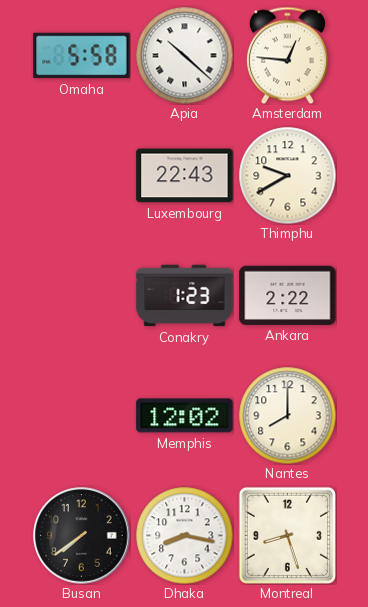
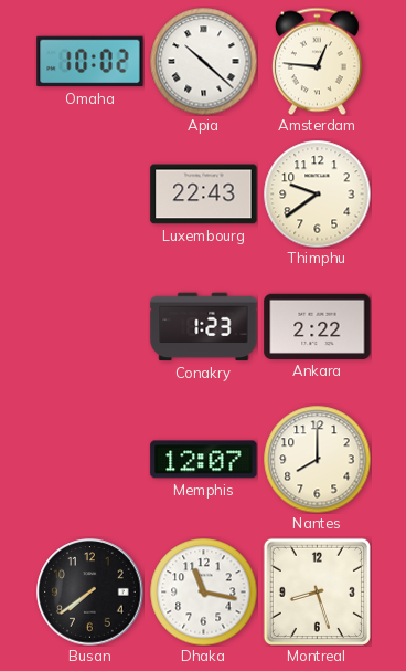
Omaha: 5:58 -> 10:02 (90, 62)
Thimphu: 9:40 -> 9:39 (317, 193)
Memphis: 12:02 -> 12:07 (204, 460)
Dhaka: 8:17 -> 11:17 (203, 591)
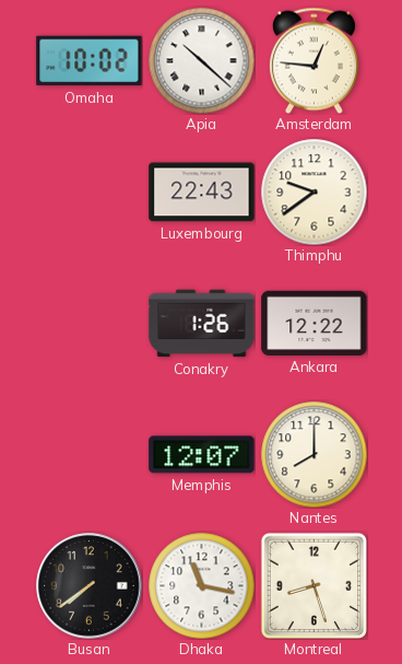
Conakry: 1:23 -> 1:26 (202, 324)
Ankara: 2:22 -> 12:22 (315, 323)
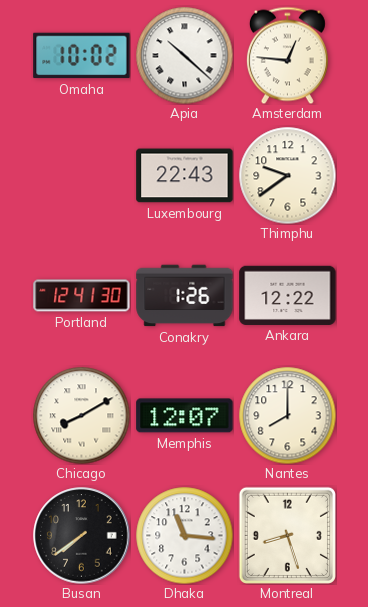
Portland: none -> 12:41 (82, 296)
Chicago: none -> 8:10 (81, 415)
Dhaka: 11:17 -> 11:16 (184, 535)
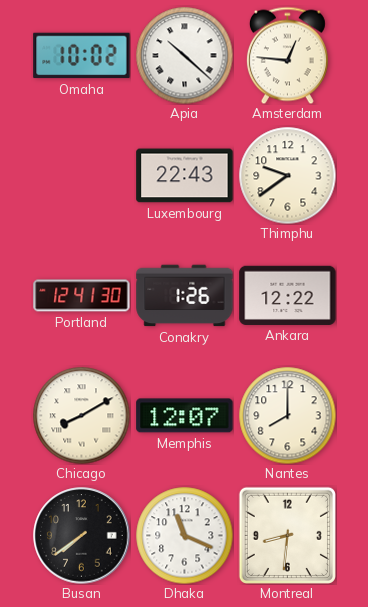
Dhaka: 11:16 -> 11:19 (184, 535)
Montreal: 8:27 -> 8:31 (287, 535)
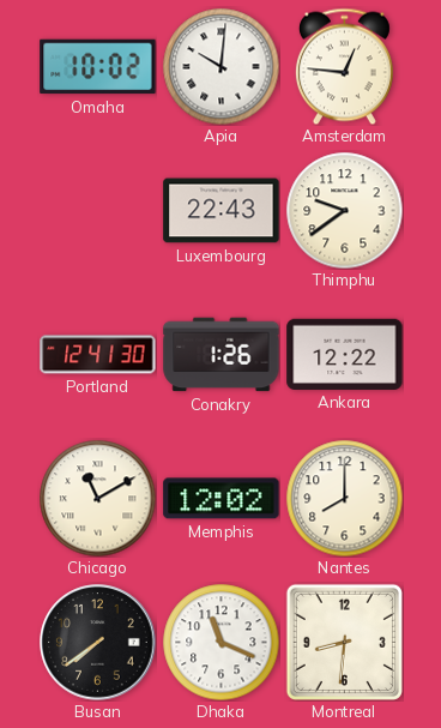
Apia: 10:22 -> 10:01 (220, 66)
Chicago: 8:10 -> 11:10 (97, 498)
Memphis: 12:07 -> 12:02 (222, 499)
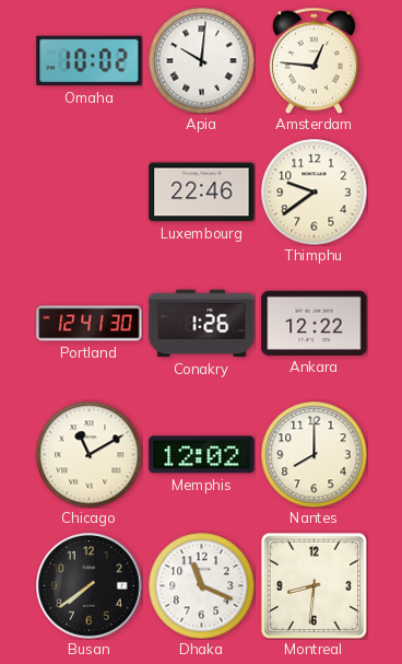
Luxembourg: 22:43 -> 22:46 (202, 193)
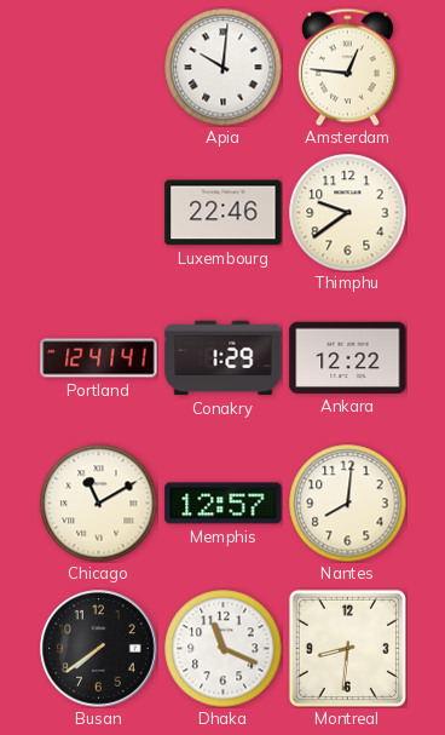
Omaha: 10:02 -> none (90, 61)
Portland: 12:41:30 -> 12:41:41 (99, 358)
Conakry: 1:26 -> 1:29 (224, 358)
Memphis: 12:02 -> 12:57 (224, 504)
Nantes: 8:00 -> 8:01 (347, 503)
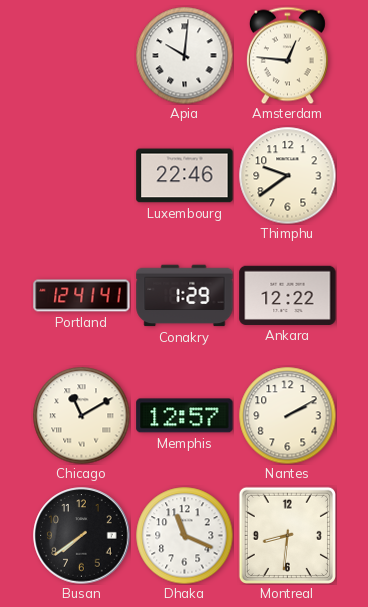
Nantes: 8:01 -> 2:10 (287, 415)
